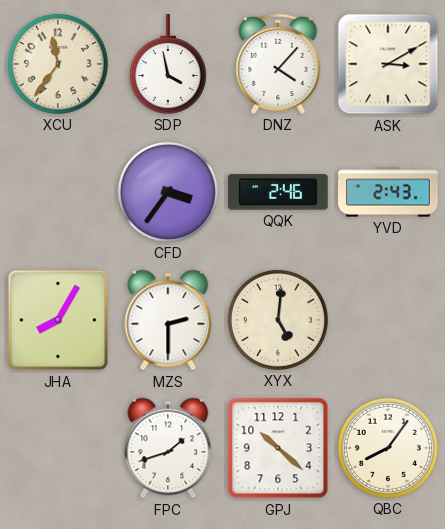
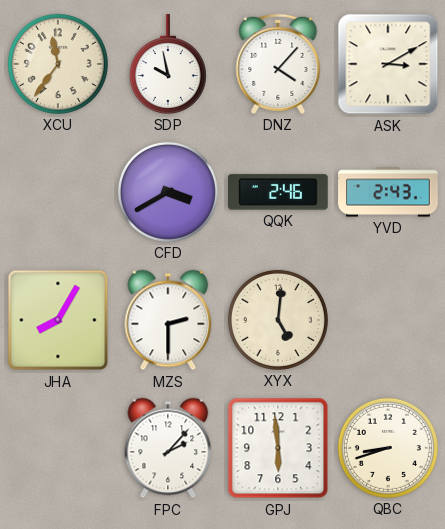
SDP: 3:58 -> 9:58 (168, 64)
CFD: 3:36 -> 3:40 (168, 192)
FPC: 1:42 -> 2:07 (168, 448)
GPJ: 10:22 -> 5:59 (278, 448)
QBC: 8:06 -> 8:42 (388, 448)
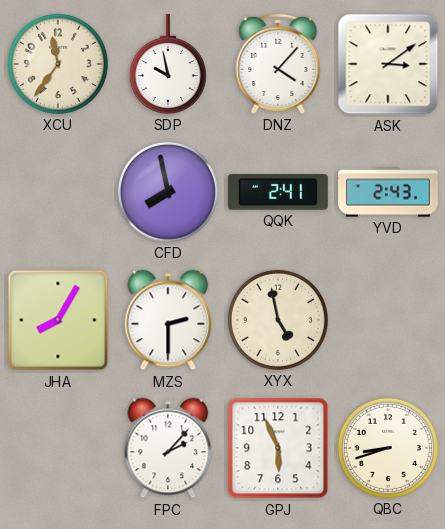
ASK: 3:10 -> 3:09 (388, 64)
CFD: 3:40 -> 7:58 (168, 192)
QQK: 2:46 -> 2:41 (279, 192)
XYX: 5:01 -> 4:58 (278, 320)
GPJ: 5:59 -> 5:56 (278, 448)
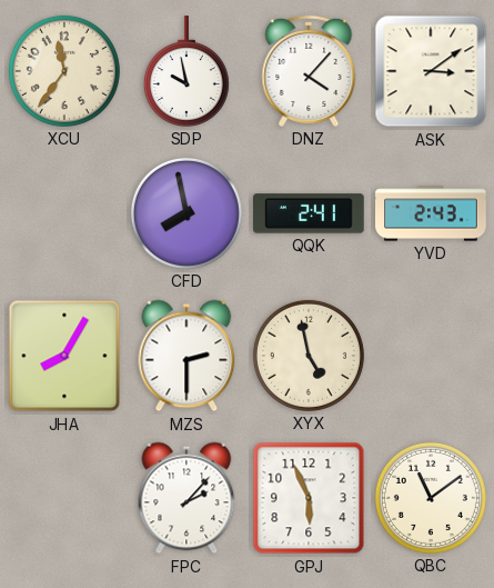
QBC: 8:42 -> 11:09 (431, 498)
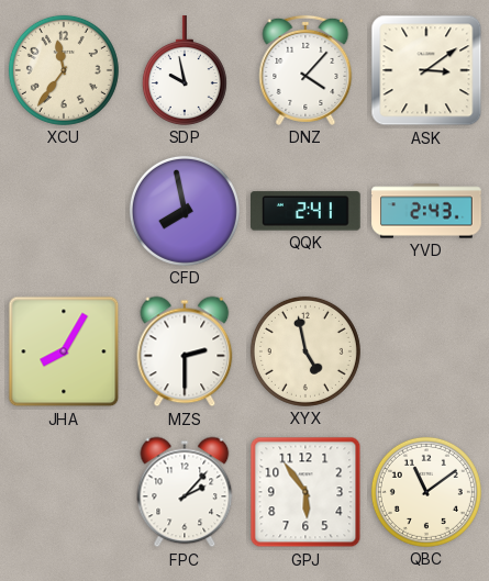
GPJ: 5:56 -> 5:54 (305, 492)
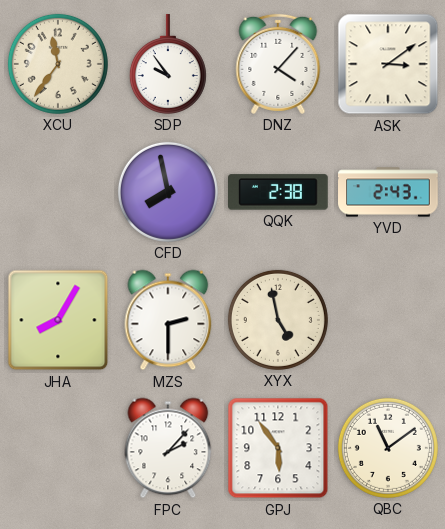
SDP: 9:58 -> 9:54 (168, 64)
QQK: 2:41 -> 2:38 (279, 192)
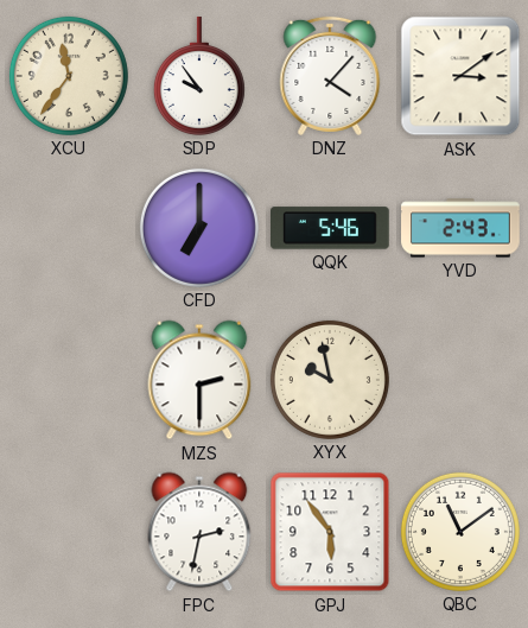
CFD: 7:58 -> 7:00 (199, 228)
QQK: 2:38 -> 5:46 (331, 228)
JHA: 8:05 -> none (58, 320)
XYX: 4:58 -> 9:58 (330, 380)
FPC: 2:07 -> 2:32 (199, 532)
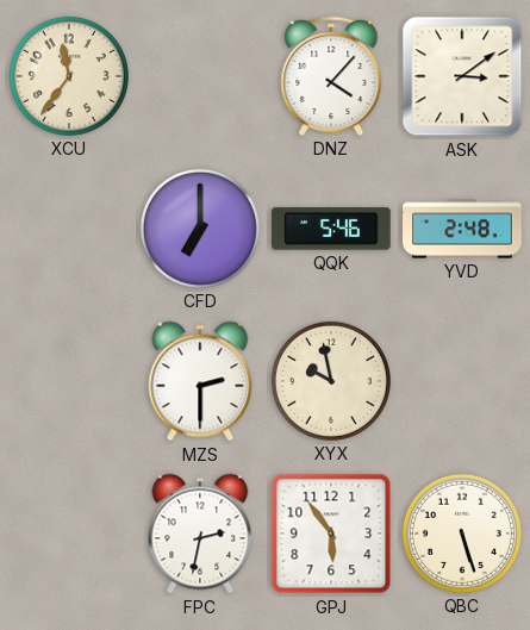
SDP: 9:54 -> none (199, 76)
YVD: 2:43 -> 2:48 (462, 229)
QBC: 11:09 -> 5:27 (462, 534)
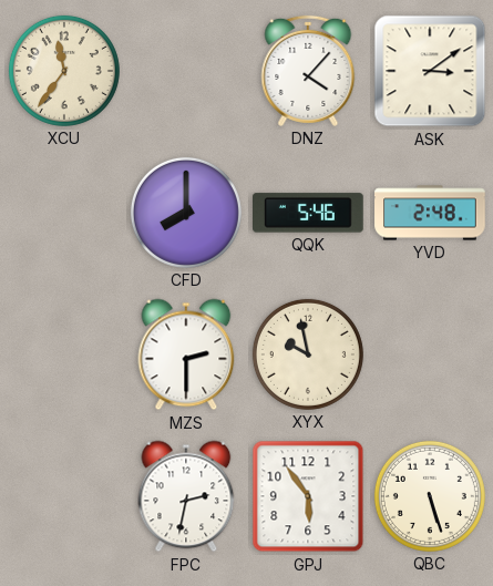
CFD: 7:00 -> 8:00 (186, 213)
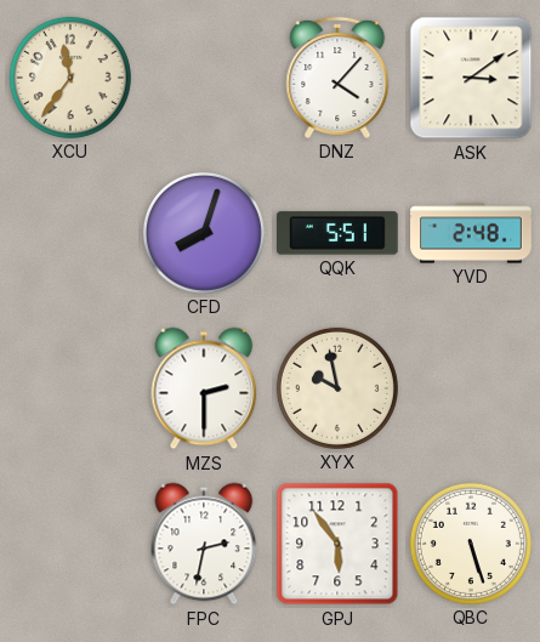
CFD: 8:00 -> 8:03 (204, 233)
QQK: 5:46 -> 5:51 (339, 233)
